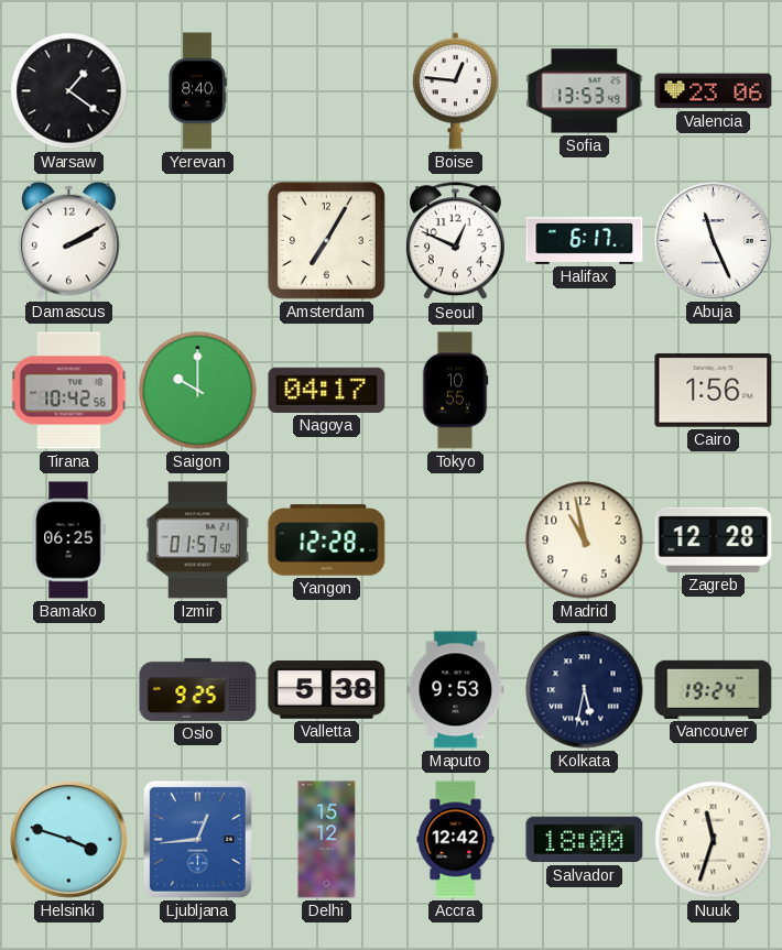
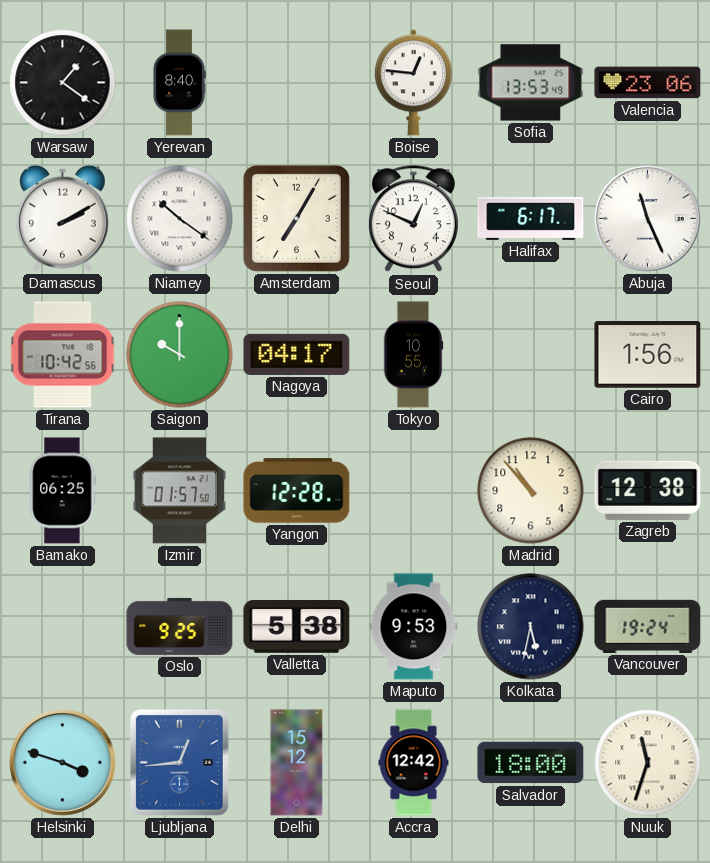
Niamey: none -> 10:21 (180, 219)
Madrid: 10:58 -> 10:53 (531, 491)
Zagreb: 12:28 -> 12:38 (648, 490)
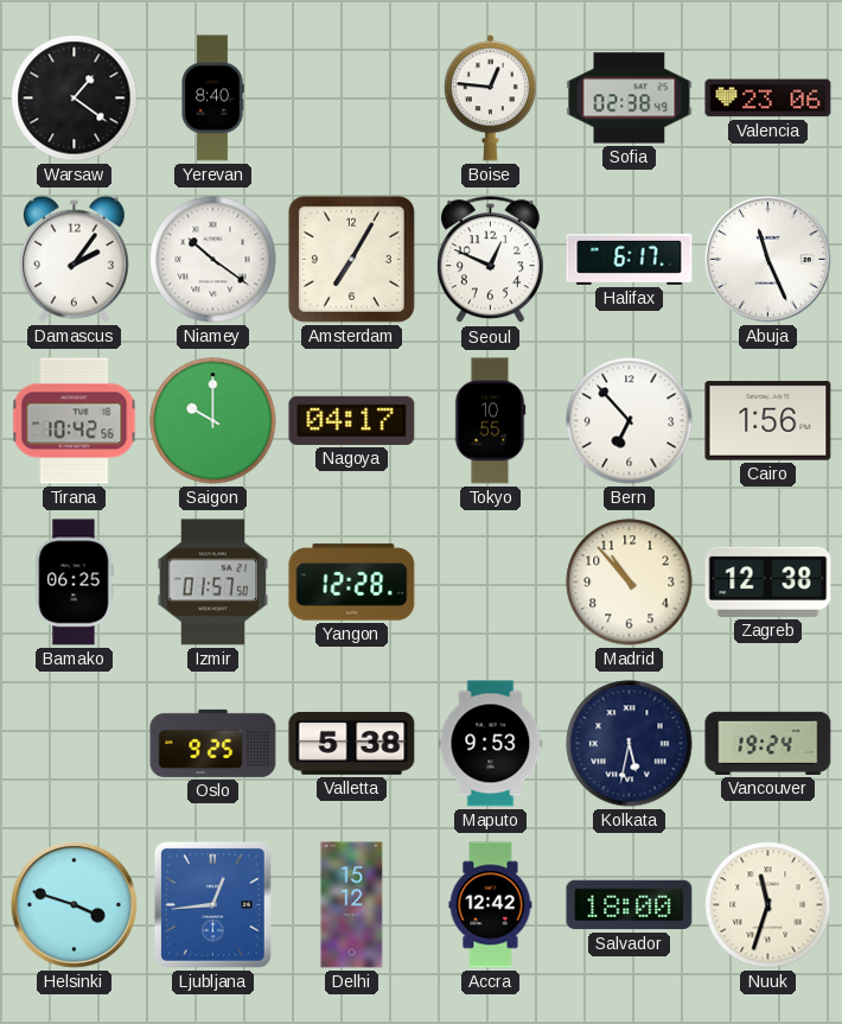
Sofia: 13:53 -> 02:38 (630, 98)
Damascus: 2:10 -> 2:06 (75, 259)
Bern: none -> 6:53 (630, 421)
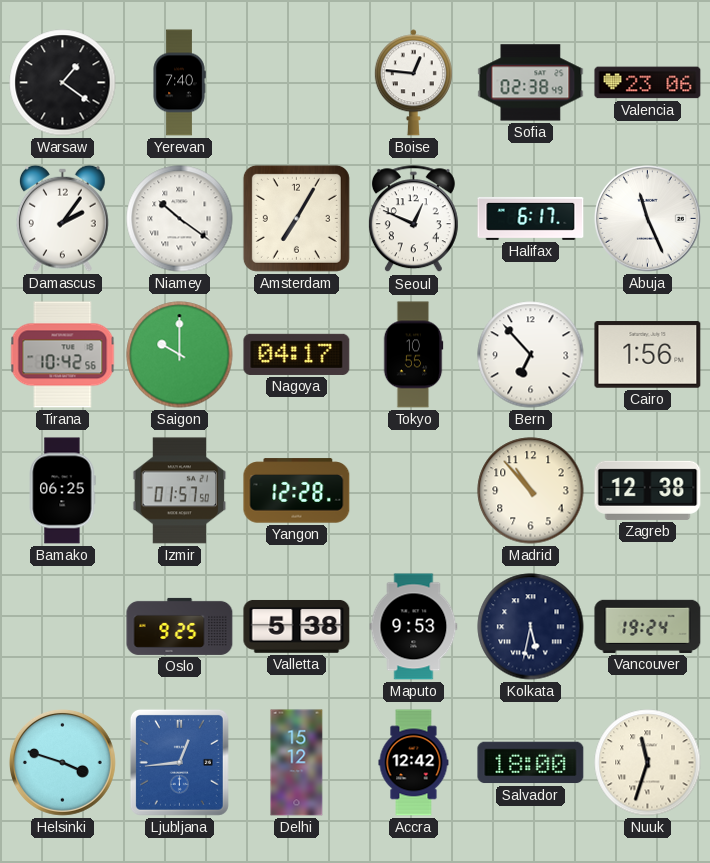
Yerevan: 8:40 -> 7:40 (179, 83)
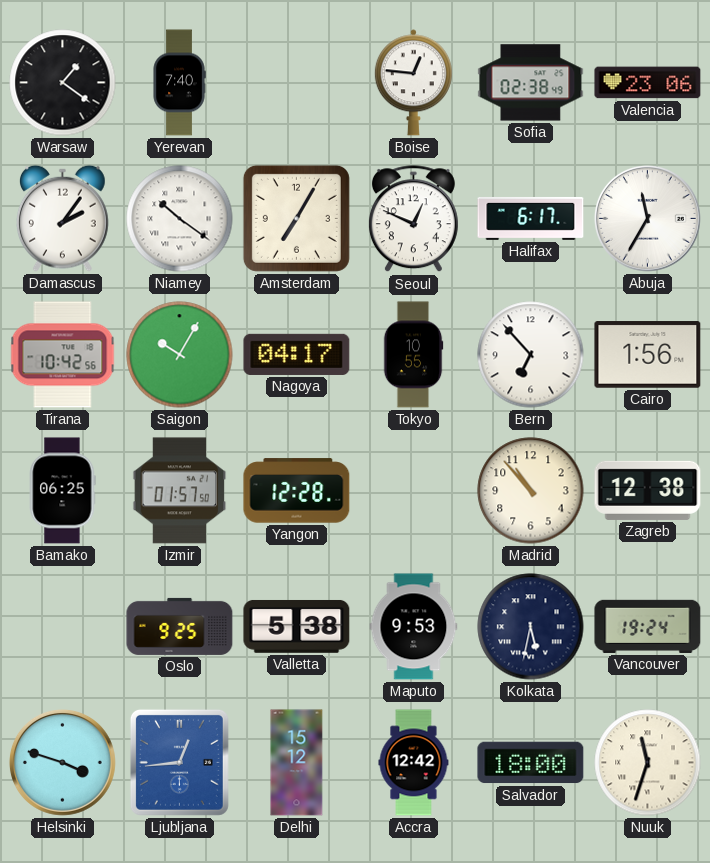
Abuja: 11:26 -> 11:35 (647, 218)
Saigon: 10:00 -> 10:05 (180, 355)
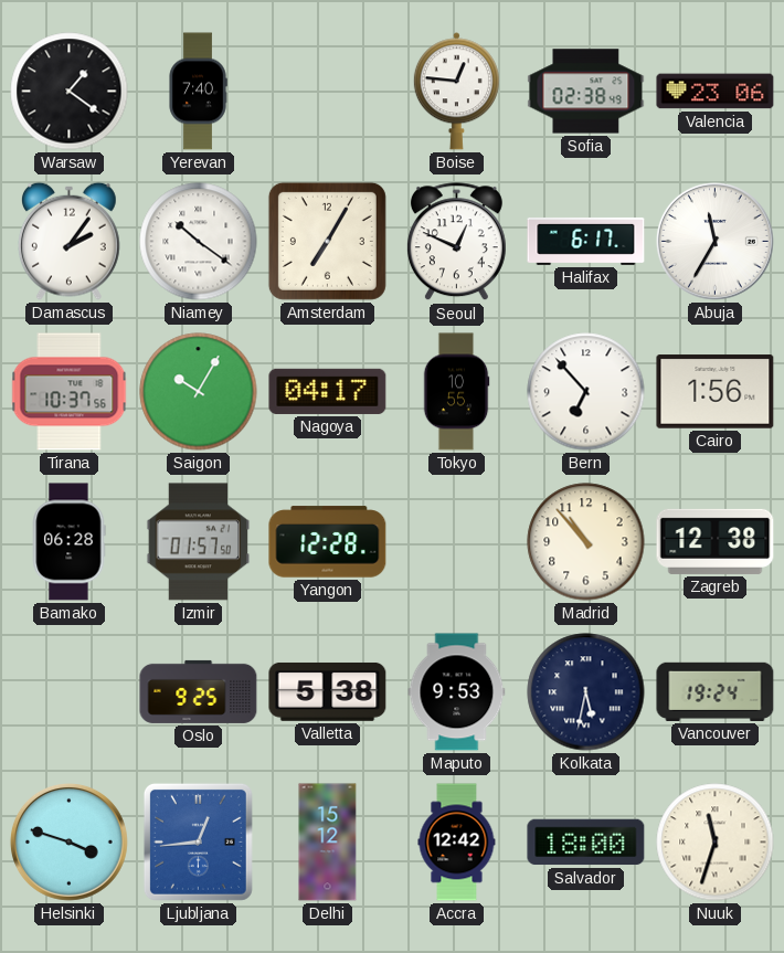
Tirana: 10:42 -> 10:37 (70, 392)
Bamako: 06:25 -> 06:28 (68, 542)
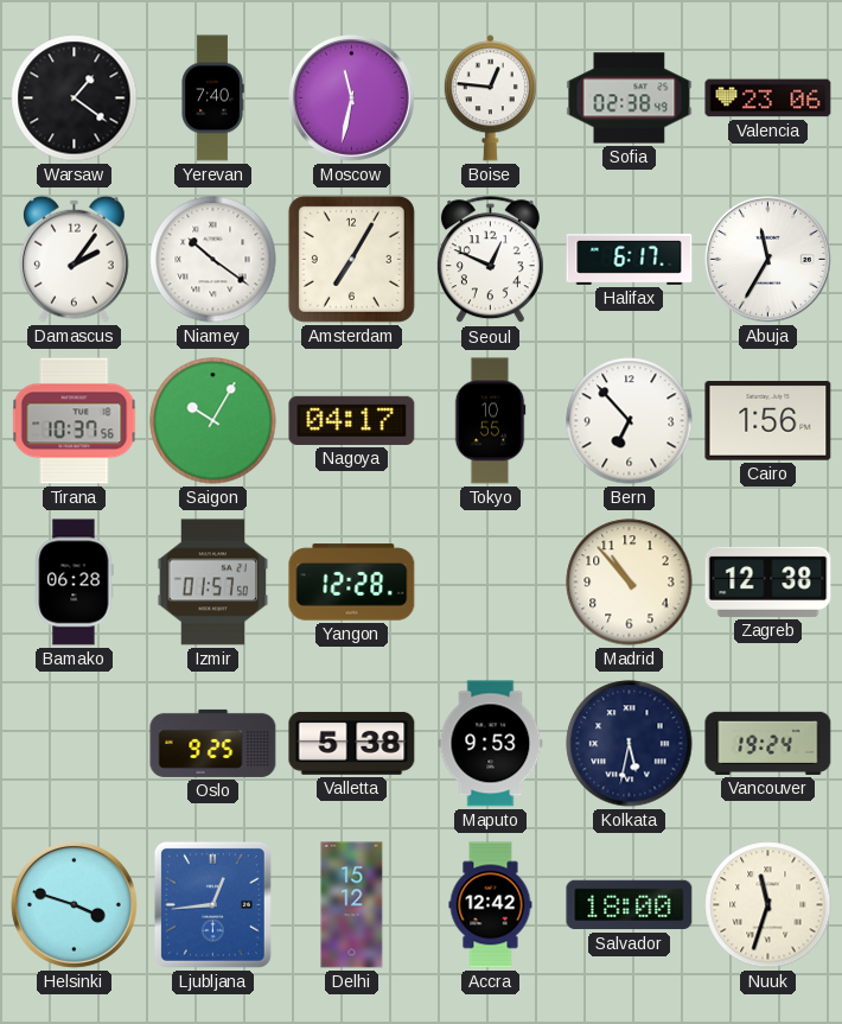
Moscow: none -> 11:32 (351, 97)
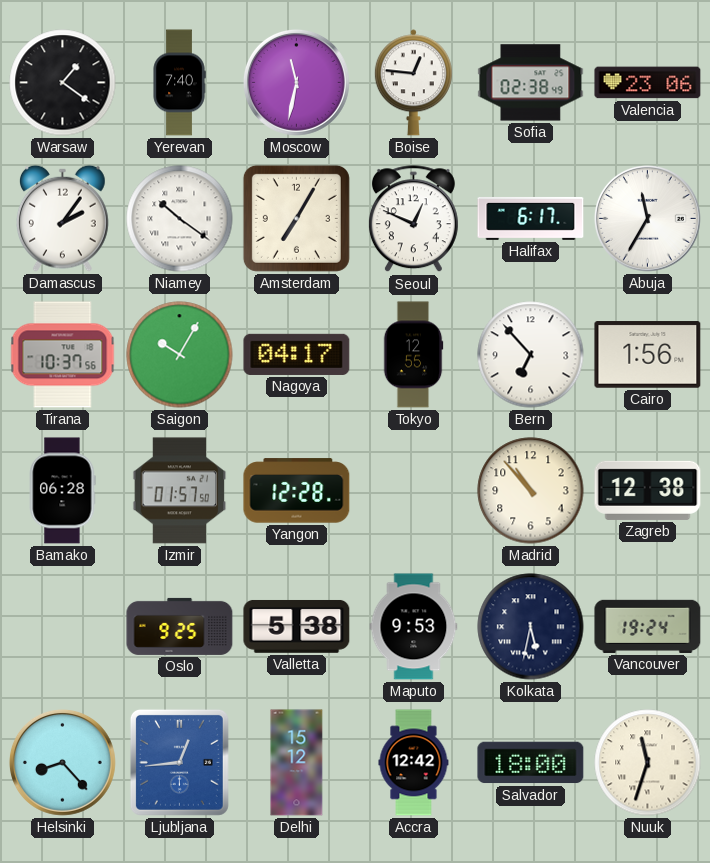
Tokyo: 10:55 -> 12:55 (413, 355)
Helsinki: 3:48 -> 8:23 (62, 762)
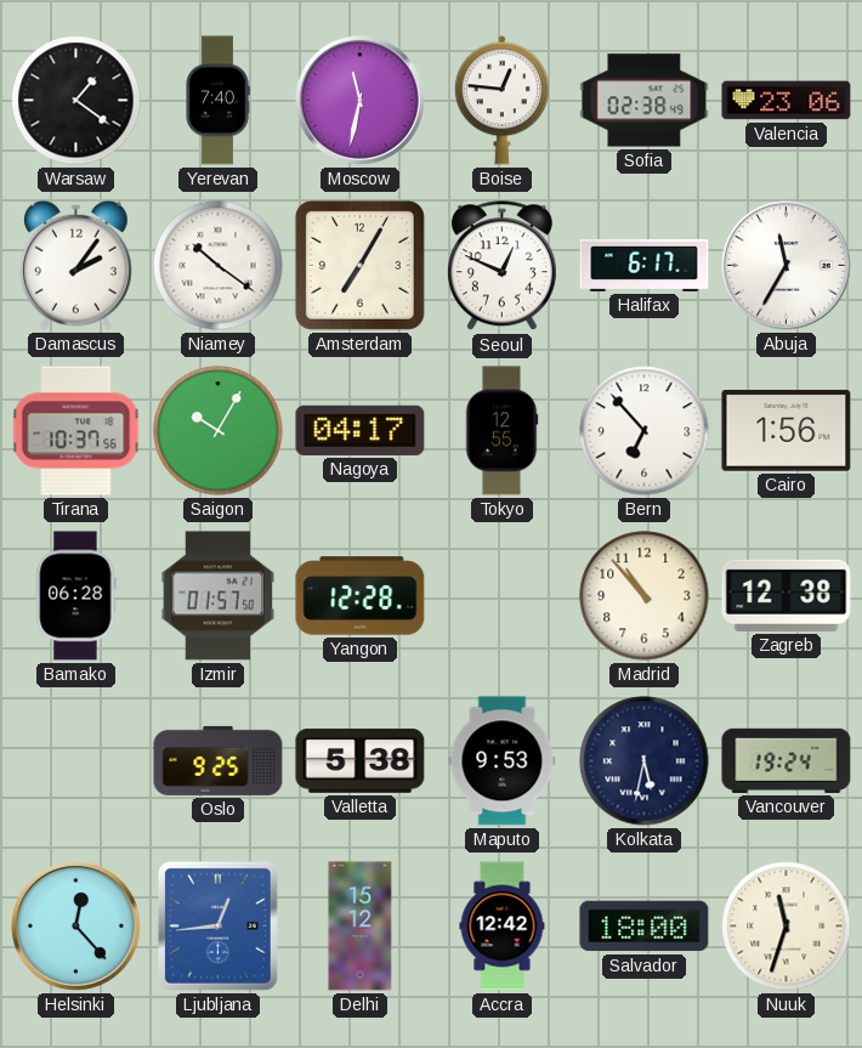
Helsinki: 8:23 -> 12:23 (75, 925)
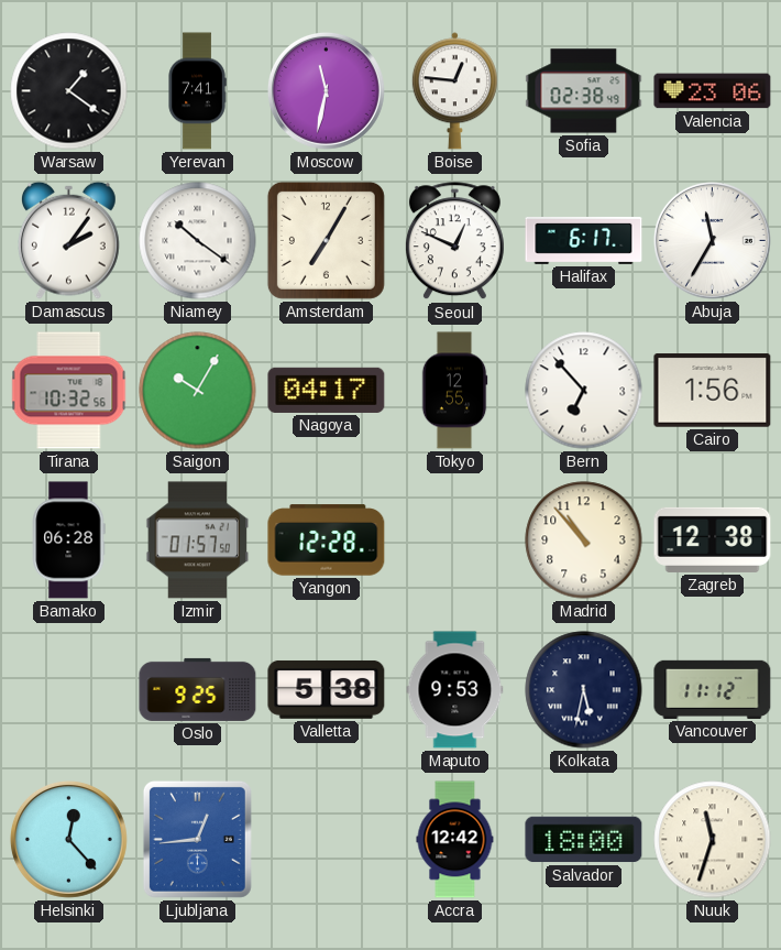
Yerevan: 7:40 -> 7:41 (197, 91)
Tirana: 10:37 -> 10:32 (69, 391)
Vancouver: 19:24 -> 11:12 (713, 689)
Delhi: 15:12 -> none (361, 927)
